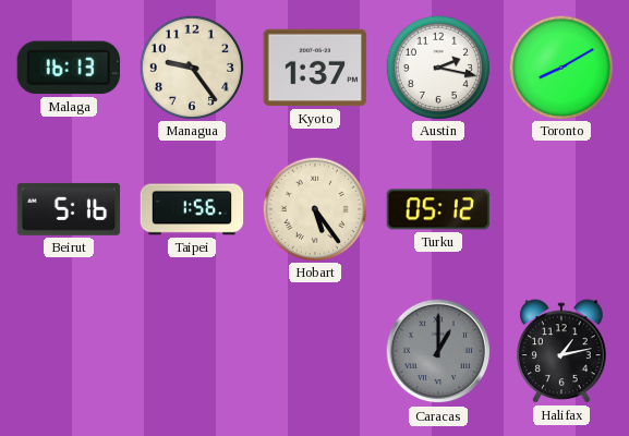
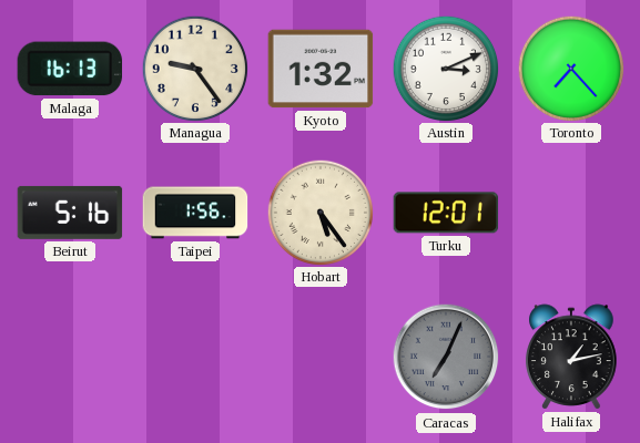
Kyoto: 1:37 -> 1:32 (321, 69)
Austin: 2:17 -> 3:11 (445, 68)
Toronto: 8:10 -> 7:23 (570, 68)
Turku: 05:12 -> 12:01 (446, 213)
Caracas: 1:00 -> 7:04 (446, 357)
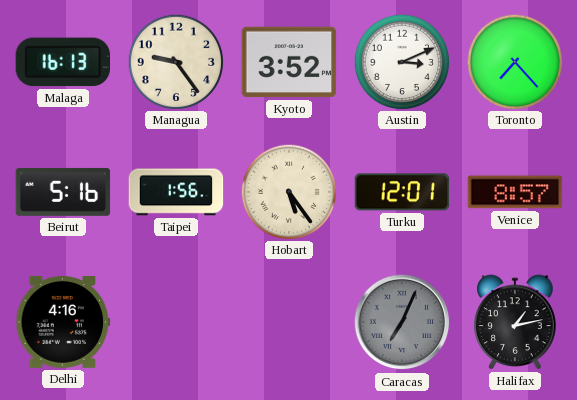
Kyoto: 1:32 -> 3:52 (289, 62)
Venice: none -> 8:57 (515, 192)
Delhi: none -> 4:16 (63, 322)
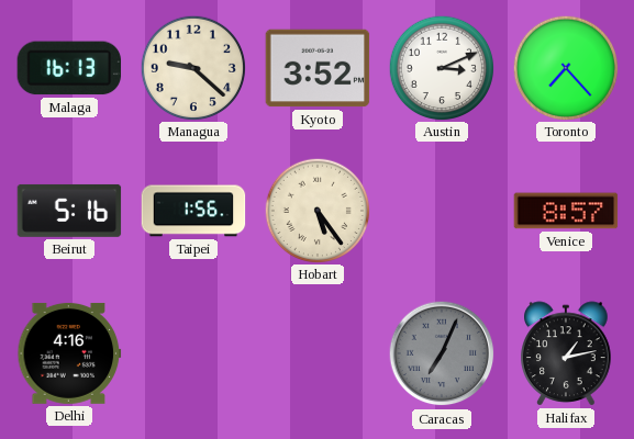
Managua: 9:24 -> 9:22 (192, 67)
Turku: 12:01 -> none (402, 192)
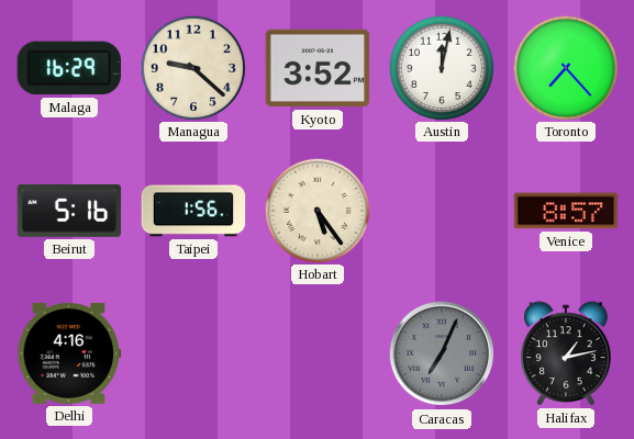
Malaga: 16:13 -> 16:29 (69, 68)
Austin: 3:11 -> 12:02 (441, 67)
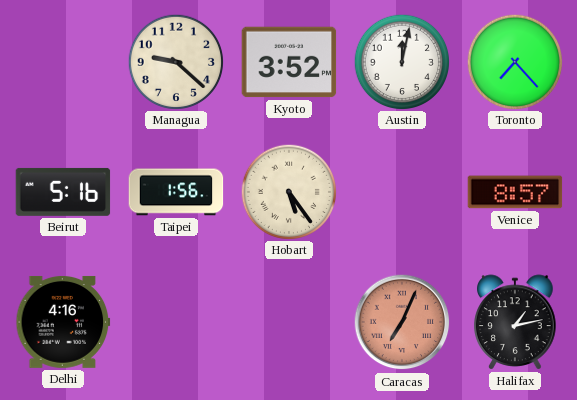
Malaga: 16:29 -> none (69, 68)
Caracas dial: grey -> salmon (402, 322)
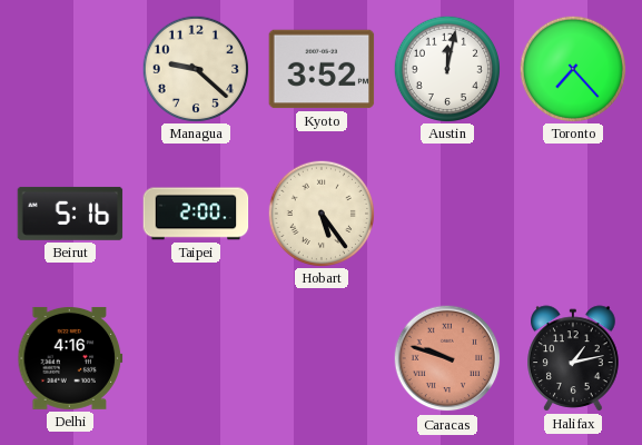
Taipei: 1:56 -> 2:00 (196, 214)
Venice: 8:57 -> none (515, 192)
Caracas: 7:04 -> 9:48 (447, 358)
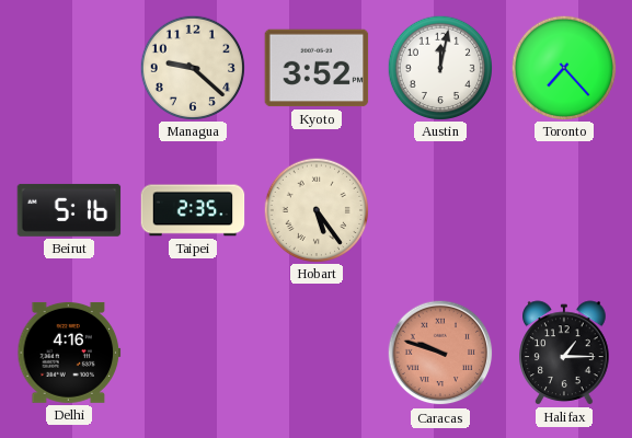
Taipei: 2:00 -> 2:35 (193, 210)
Halifax: 1:13 -> 1:15 (564, 353)
